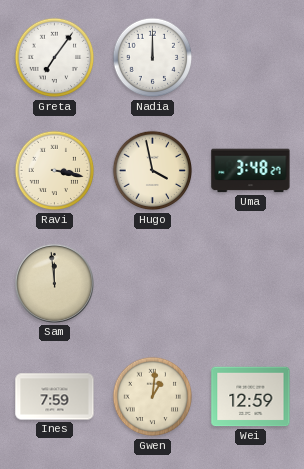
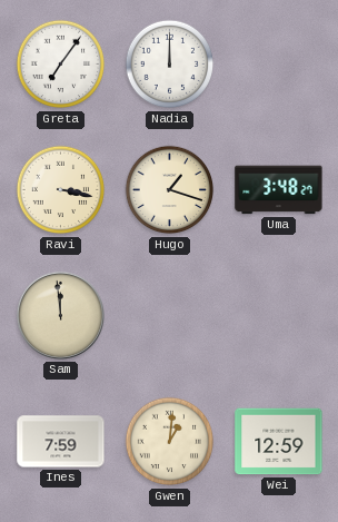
Hugo: 3:58 -> 1:18 (170, 190)
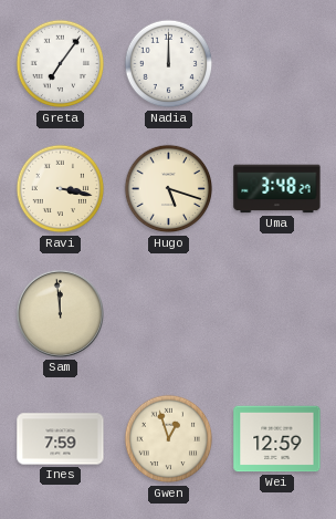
Hugo: 1:18 -> 5:18 (169, 189)
Gwen: 1:01 -> 12:57 (169, 439)
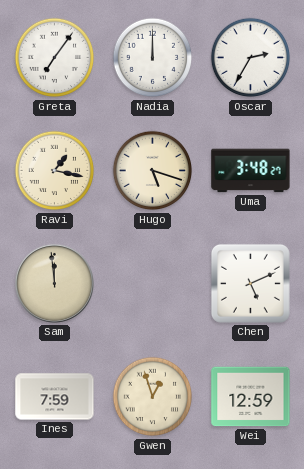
Oscar: none -> 2:35 (251, 58)
Ravi: 3:17 -> 1:17 (55, 171)
Chen: none -> 5:11 (250, 283)
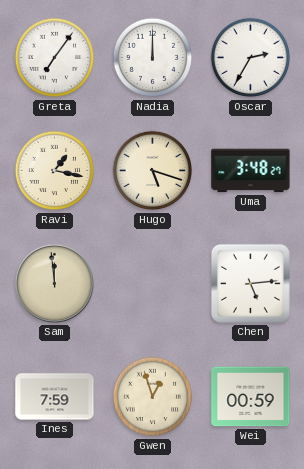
Chen: 5:11 -> 5:14 (250, 283)
Wei: 12:59 -> 00:59 (251, 397)
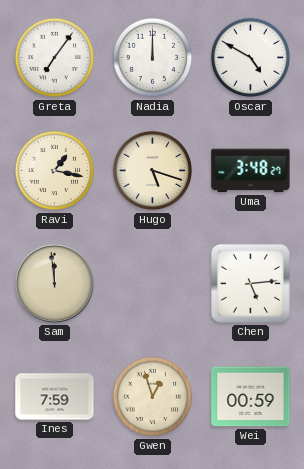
Oscar: 2:35 -> 4:50 (251, 58)
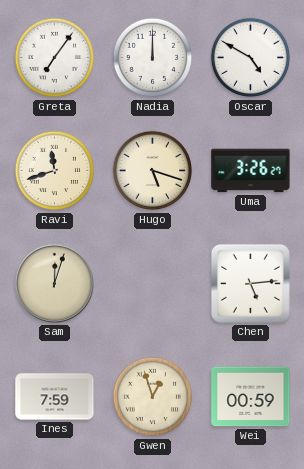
Ravi: 1:17 -> 11:42 (55, 171)
Uma: 3:48 -> 3:26 (251, 171)
Sam: 11:59 -> 12:03 (54, 283)
